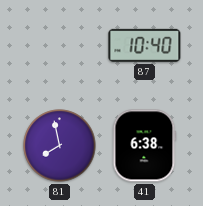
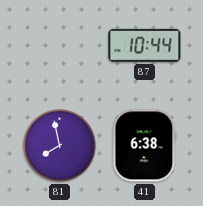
87: 10:40 -> 10:44 (145, 45)
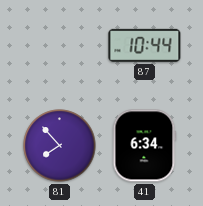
81: 7:58 -> 7:53 (60, 146)
41: 6:38 -> 6:34 (145, 146)
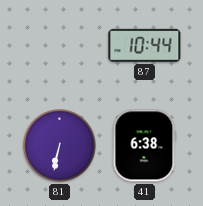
81: 7:53 -> 6:32 (60, 146)
41: 6:34 -> 6:38 (145, 146)
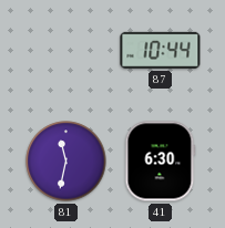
81: 6:32 -> 11:32 (67, 162)
41: 6:38 -> 6:30 (161, 162)
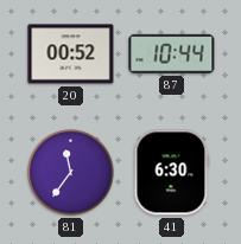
20: none -> 00:52 (71, 54)
81: 11:32 -> 11:36 (71, 173)
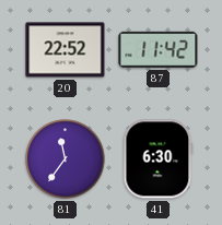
20: 00:52 -> 22:52 (66, 50)
87: 10:44 -> 11:42 (159, 49)
